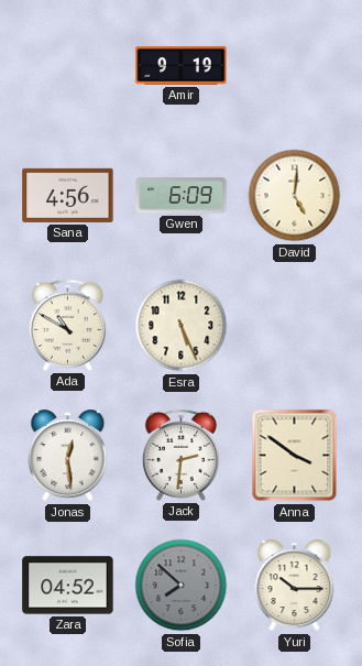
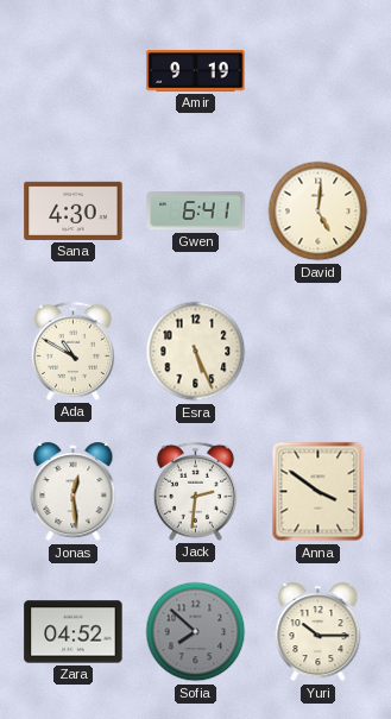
Sana: 4:56 -> 4:30 (74, 210)
Gwen: 6:09 -> 6:41 (196, 212)
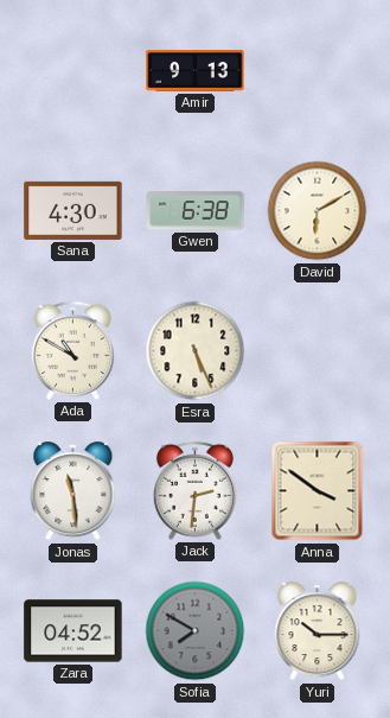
Amir: 9:19 -> 9:13 (196, 71)
Gwen: 6:41 -> 6:38 (196, 211)
David: 5:01 -> 6:10 (318, 211)
Jonas: 12:29 -> 11:29 (73, 491)
Sofia: 7:52 -> 7:50 (196, 631)
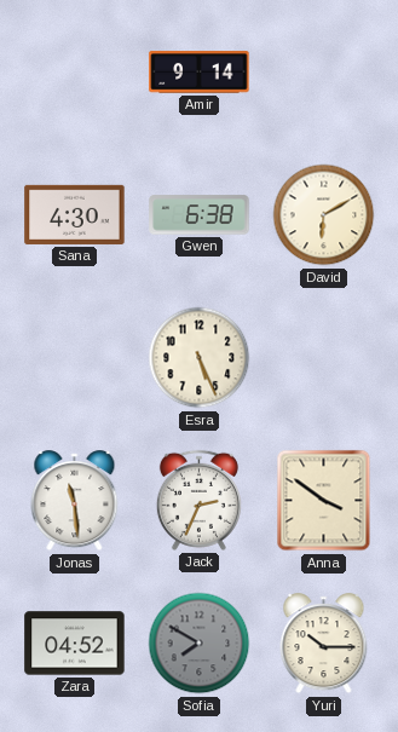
Amir: 9:13 -> 9:14 (200, 73)
Ada: 10:50 -> none (72, 350)
Jack: 2:31 -> 2:34 (198, 500)
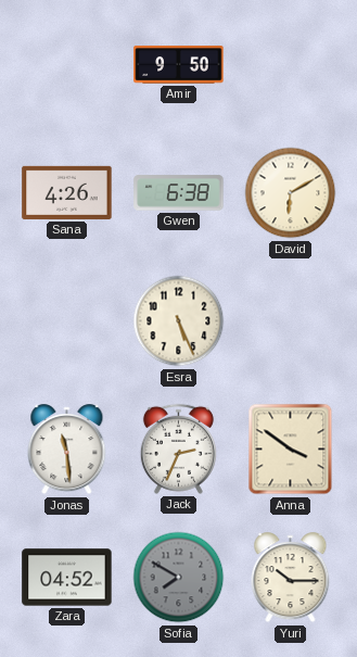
Amir: 9:14 -> 9:50 (179, 65)
Sana: 4:30 -> 4:26 (67, 192)
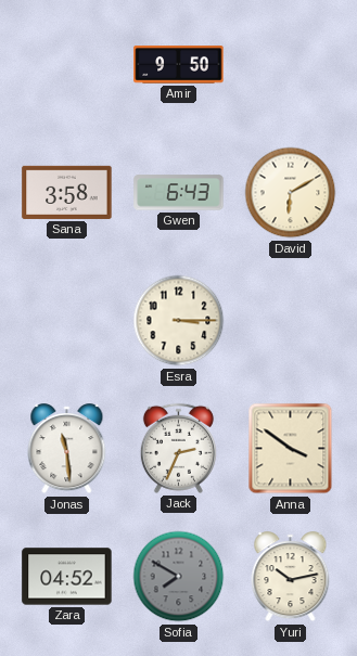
Sana: 4:26 -> 3:58 (67, 192)
Gwen: 6:38 -> 6:43 (179, 193)
Esra: 5:26 -> 3:15 (179, 321)
Yuri: 10:15 -> 10:13 (291, 577)
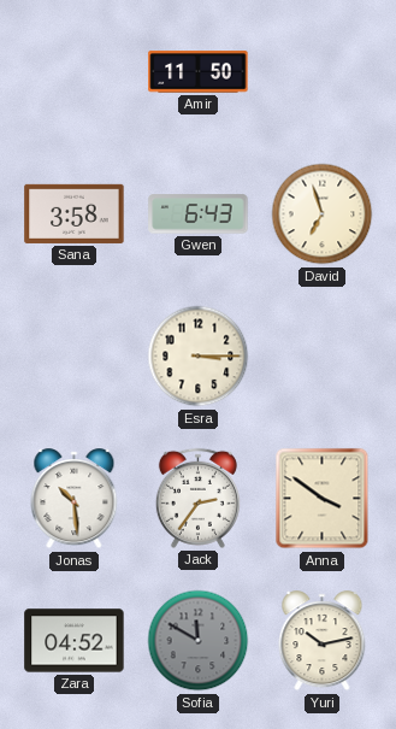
Amir: 9:50 -> 11:50 (199, 72)
David: 6:10 -> 6:57 (323, 214)
Jonas: 11:29 -> 10:29 (75, 499)
Jack: 2:34 -> 2:36 (197, 498)
Sofia: 7:50 -> 11:50 (199, 641)
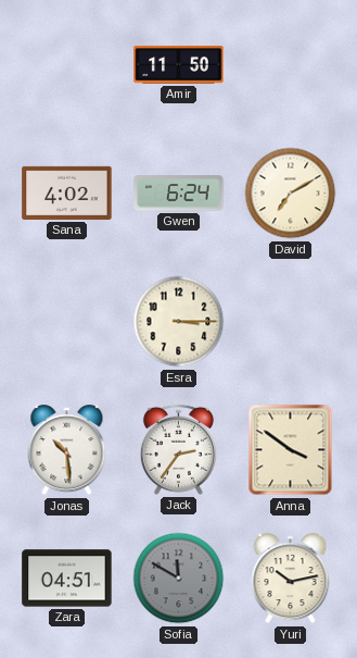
Sana: 3:58 -> 4:02 (67, 193)
Gwen: 6:43 -> 6:24 (179, 194)
David: 6:57 -> 7:10 (291, 194)
Zara: 04:52 -> 04:51 (67, 579)
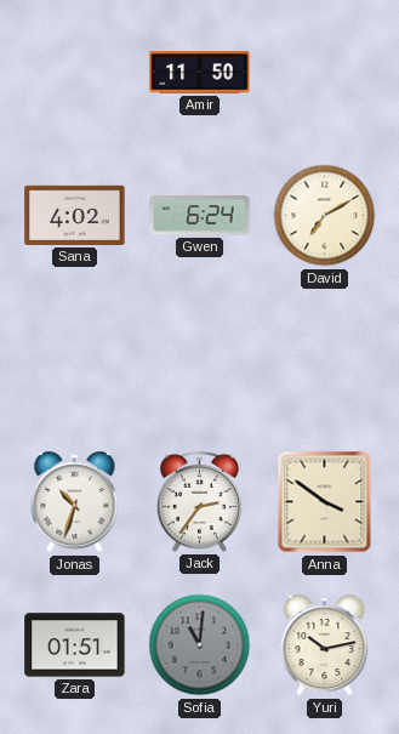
Esra: 3:15 -> none (179, 322)
Jonas: 10:29 -> 10:33 (75, 502)
Zara: 04:51 -> 01:51 (75, 645)
Sofia: 11:50 -> 11:01 (200, 645)
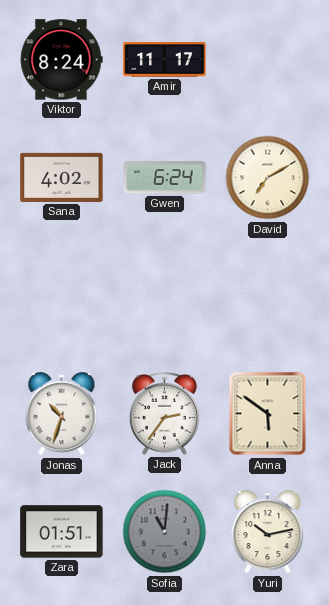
Viktor: none -> 8:24 (61, 60)
Amir: 11:50 -> 11:17 (165, 60)
Anna: 3:51 -> 5:51 (268, 414)
